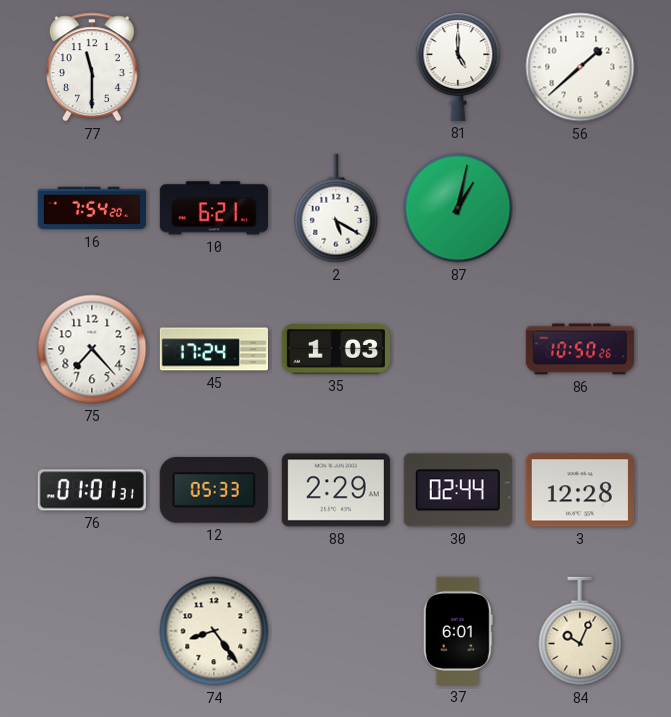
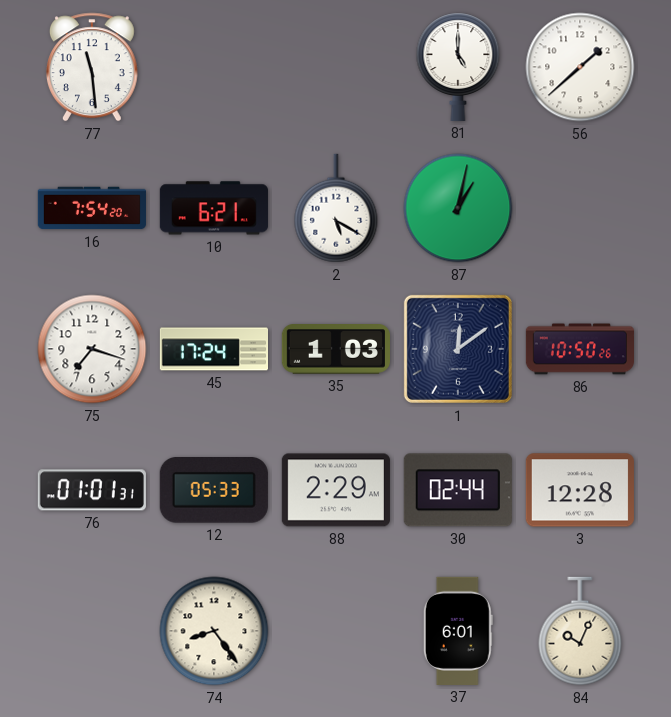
77: 11:30 -> 11:29 (92, 67)
75: 7:23 -> 7:18 (92, 349)
1: none -> 12:09 (458, 349)
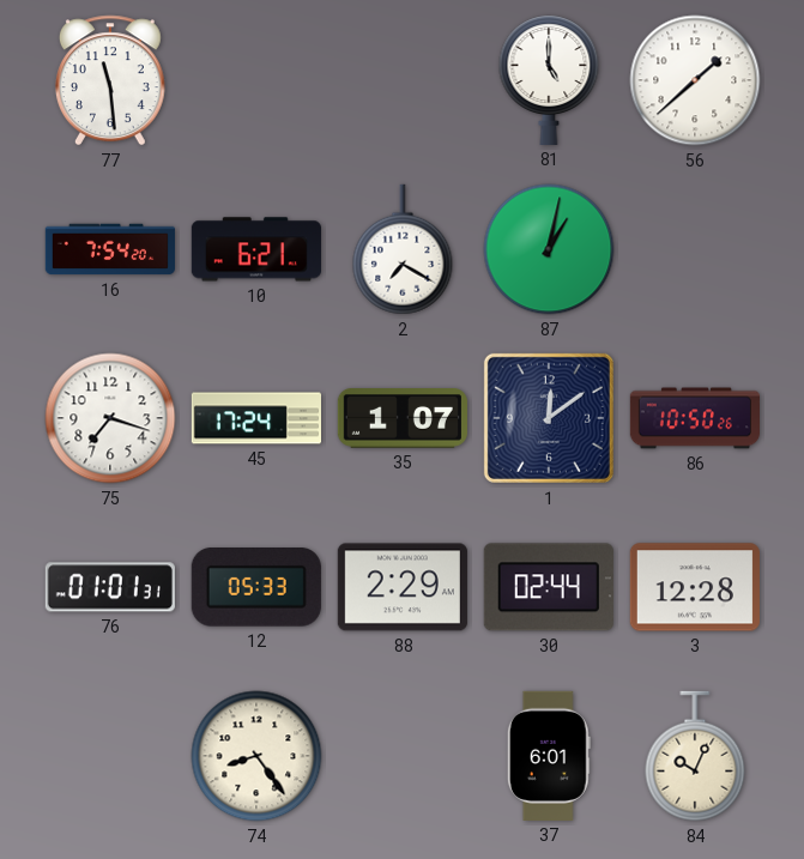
2: 5:20 -> 7:20 (403, 249)
35: 1:03 -> 1:07 (403, 419)
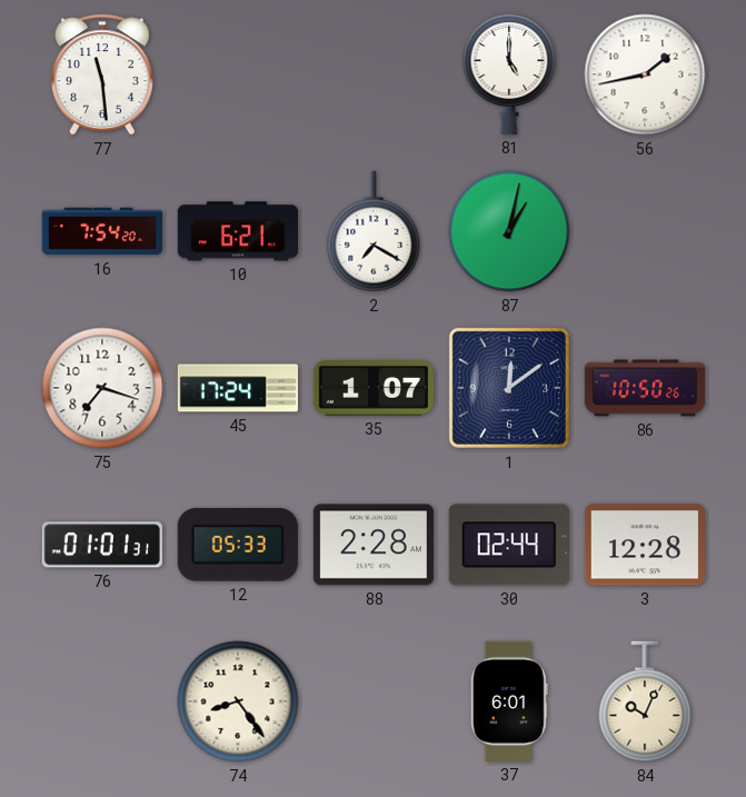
56: 1:38 -> 1:43 (645, 74)
88: 2:29 -> 2:28 (374, 545)
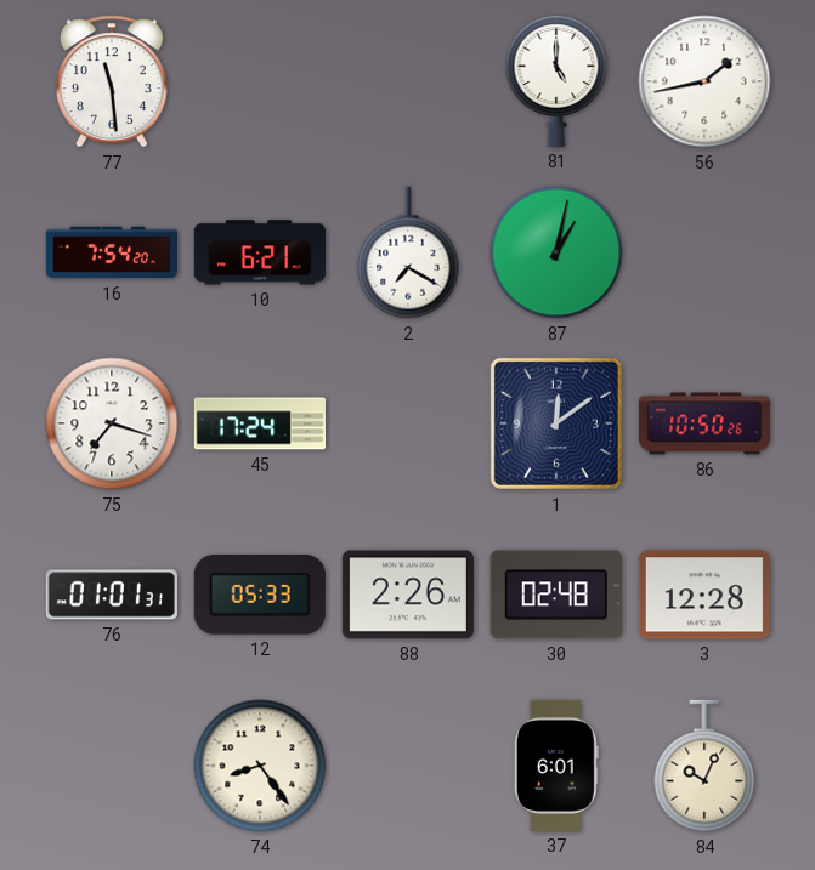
35: 1:07 -> none (374, 389)
88: 2:28 -> 2:26 (408, 595)
30: 02:44 -> 02:48 (556, 595)
